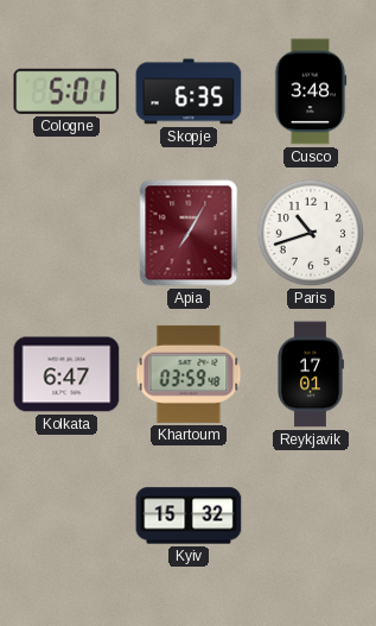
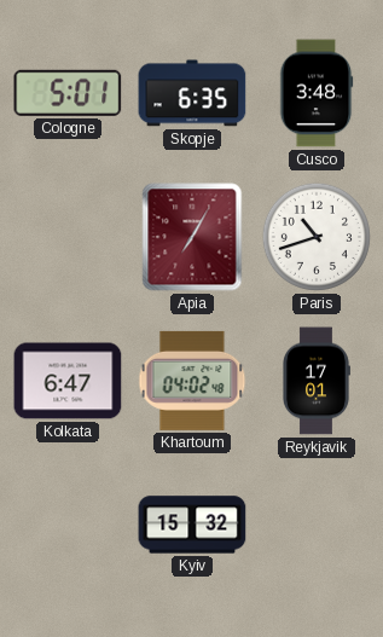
Khartoum: 03:59 -> 04:02 (192, 381)
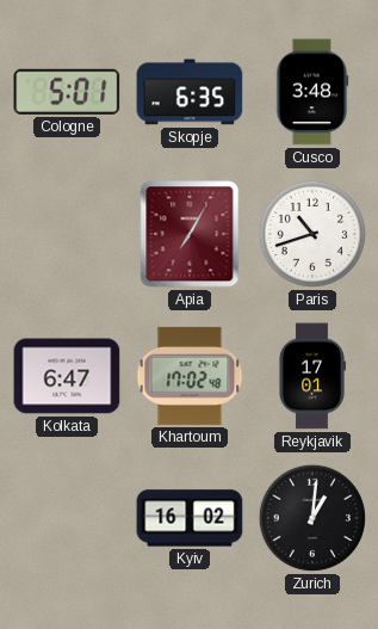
Khartoum: 04:02 -> 17:02 (190, 376)
Kyiv: 15:32 -> 16:02 (190, 518)
Zurich: none -> 1:01 (312, 518)
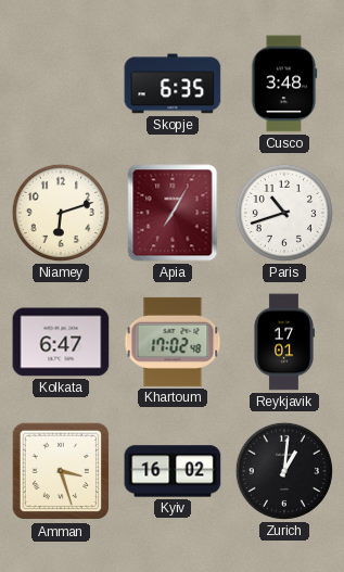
Cologne: 5:01 -> none (67, 92)
Niamey: none -> 6:12 (61, 213)
Amman: none -> 3:27 (61, 471)
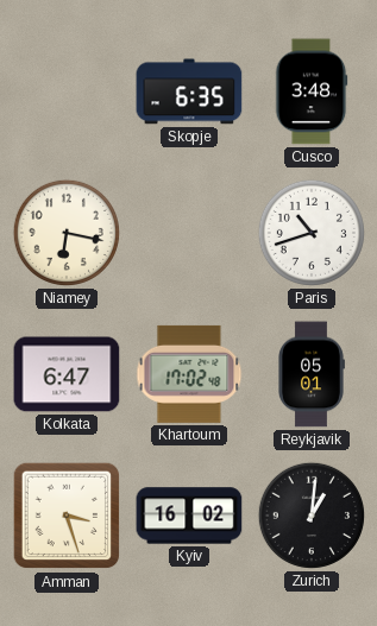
Niamey: 6:12 -> 6:17 (67, 233)
Apia: 7:05 -> none (173, 213)
Reykjavik: 17:01 -> 05:01 (312, 374)
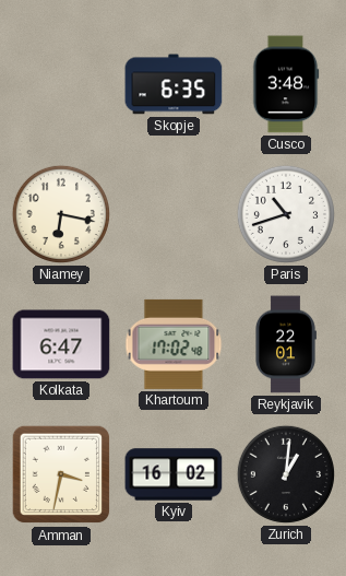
Reykjavik: 05:01 -> 22:01 (286, 344)
Amman: 3:27 -> 3:32 (61, 474)
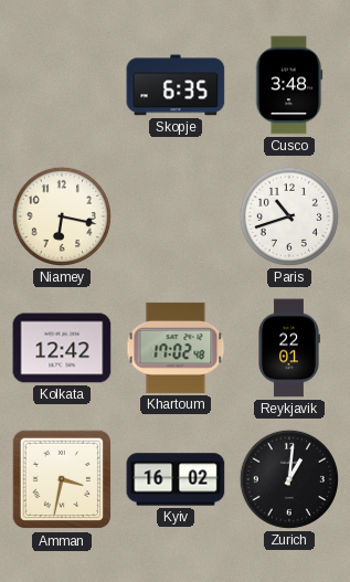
Kolkata: 6:47 -> 12:42 (62, 348)
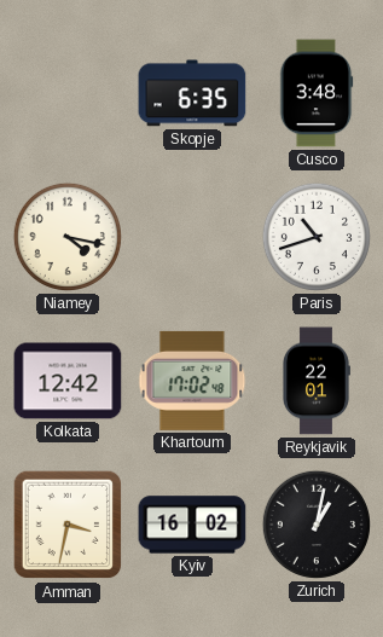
Niamey: 6:17 -> 4:17 (68, 237)
Zurich: 1:01 -> 1:02 (317, 525)
